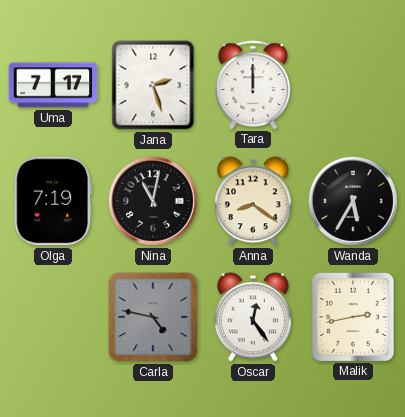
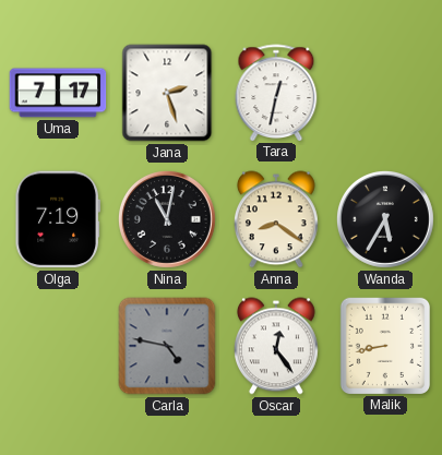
Tara: 12:00 -> 12:32 (276, 93)
Malik: 2:43 -> 8:43 (384, 345)
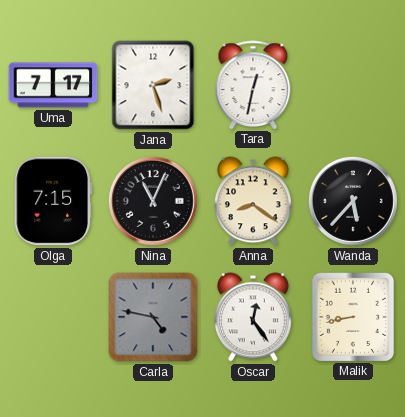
Olga: 7:19 -> 7:15 (52, 201)
Nina: 11:02 -> 11:04 (153, 201)
Wanda: 5:35 -> 5:37 (353, 201)
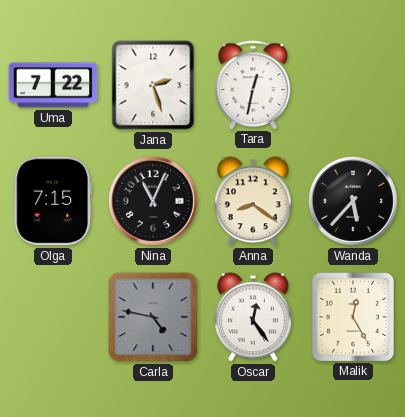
Uma: 7:17 -> 7:22 (53, 85)
Malik: 8:43 -> 12:25 (352, 316)
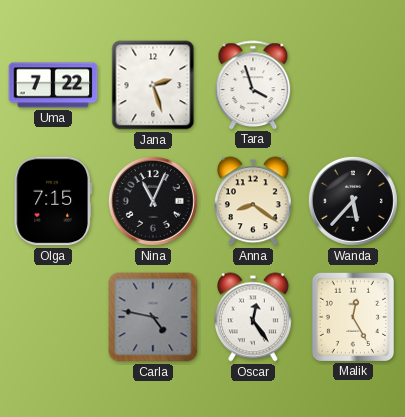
Tara: 12:32 -> 3:57 (253, 85)
